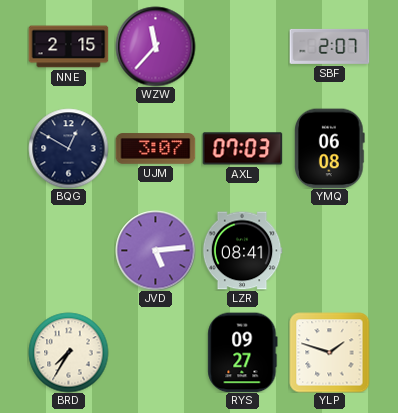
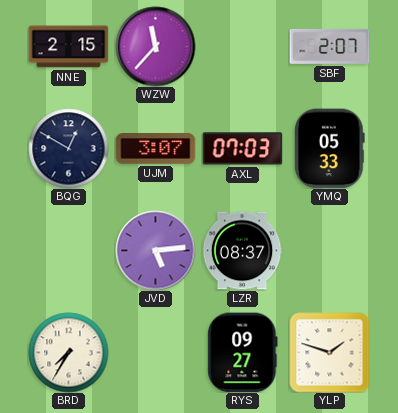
YMQ: 06:08 -> 05:33 (330, 148)
LZR: 08:41 -> 08:37 (242, 251)
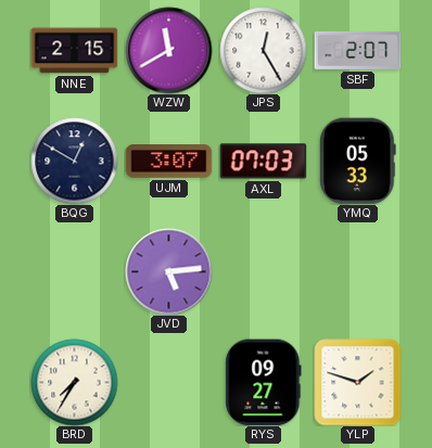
WZW: 11:37 -> 11:40 (168, 50)
JPS: none -> 12:25 (263, 50)
LZR: 08:37 -> none (242, 251)
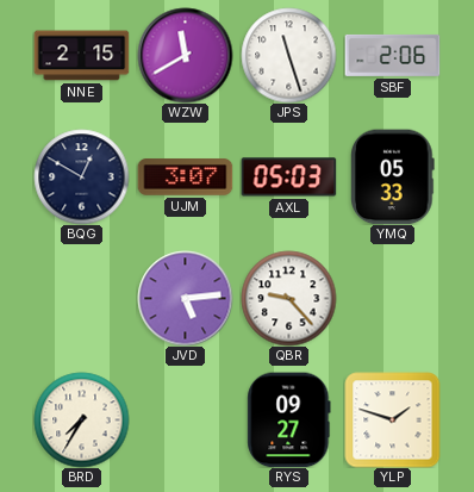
JPS: 12:25 -> 11:27 (288, 55)
SBF: 2:07 -> 2:06 (392, 55)
AXL: 07:03 -> 05:03 (288, 178)
QBR: none -> 9:23 (288, 298)
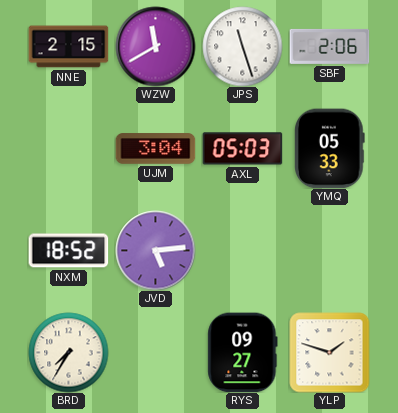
BQG: 12:50 -> none (81, 176)
UJM: 3:07 -> 3:04 (155, 149)
NXM: none -> 18:52 (68, 251)
QBR: 9:23 -> none (288, 298)
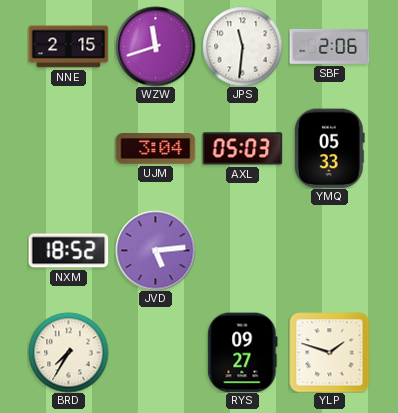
WZW: 11:40 -> 11:42 (155, 46)
JPS: 11:27 -> 11:31 (242, 46)
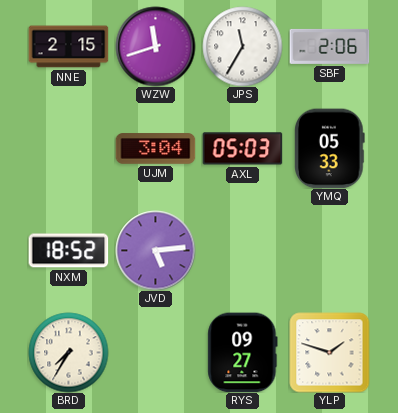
JPS: 11:31 -> 11:35 (242, 46)
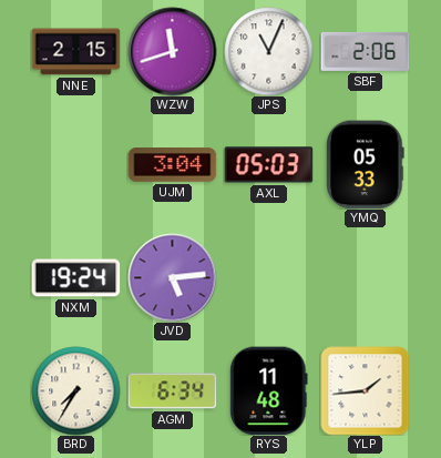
JPS: 11:35 -> 11:04 (268, 51)
NXM: 18:52 -> 19:24 (75, 278)
AGM: none -> 6:34 (172, 391)
RYS: 09:27 -> 11:48 (269, 390)
YLP: 1:48 -> 1:44 (365, 390)
